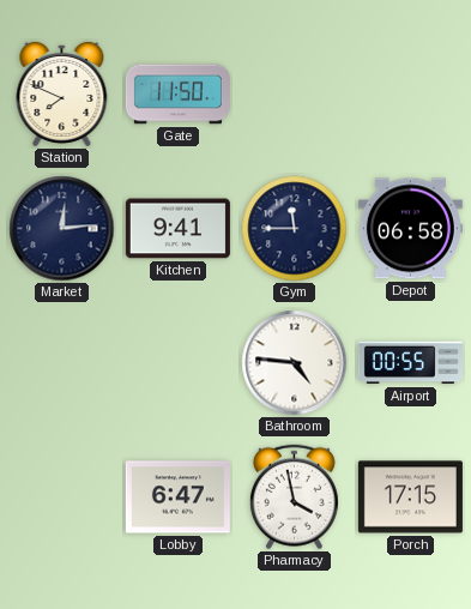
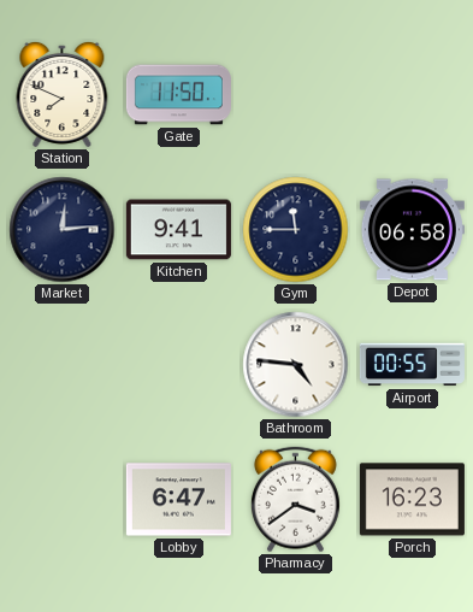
Pharmacy: 3:58 -> 3:39 (295, 500)
Porch: 17:15 -> 16:23 (412, 500)
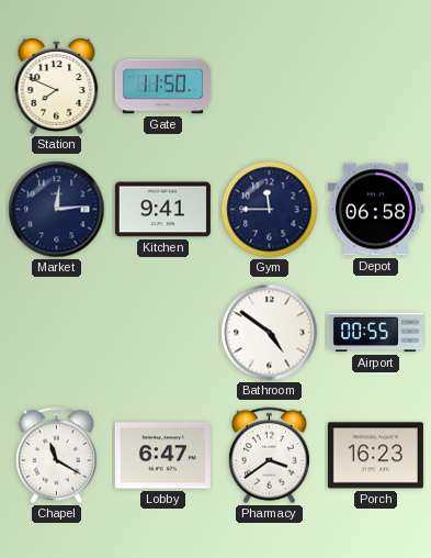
Bathroom: 4:46 -> 4:51 (270, 333)
Chapel: none -> 11:20 (56, 456)
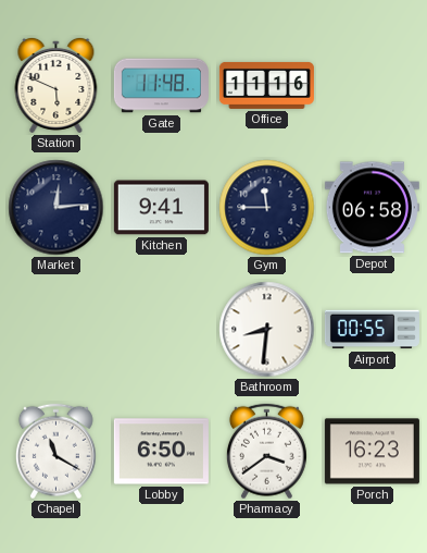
Station: 7:49 -> 5:49 (56, 85)
Gate: 11:50 -> 11:48 (161, 86)
Office: none -> 11:16 (266, 85)
Bathroom: 4:51 -> 8:31 (267, 330)
Lobby: 6:47 -> 6:50 (161, 452)
